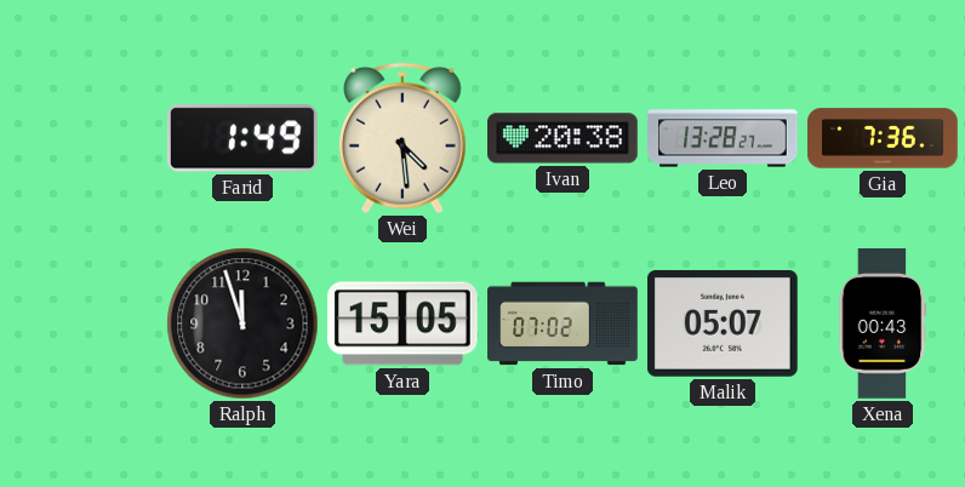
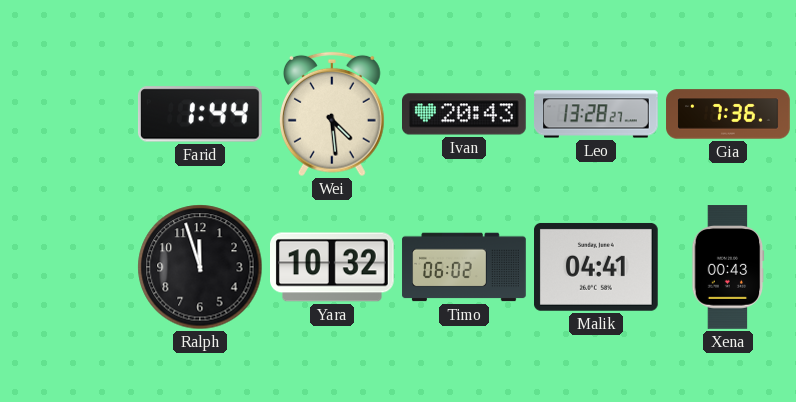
Farid: 1:49 -> 1:44 (200, 114)
Ivan: 20:38 -> 20:43 (465, 114)
Yara: 15:05 -> 10:32 (333, 267)
Timo: 07:02 -> 06:02 (464, 267)
Malik: 05:07 -> 04:41 (597, 267)
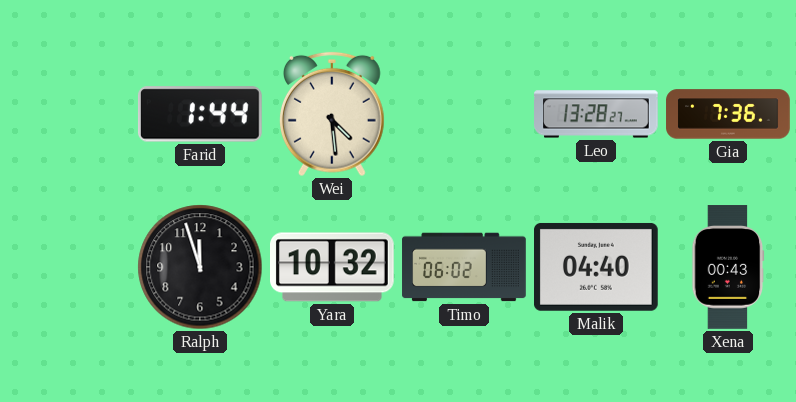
Ivan: 20:43 -> none (465, 114)
Malik: 04:41 -> 04:40 (597, 267)
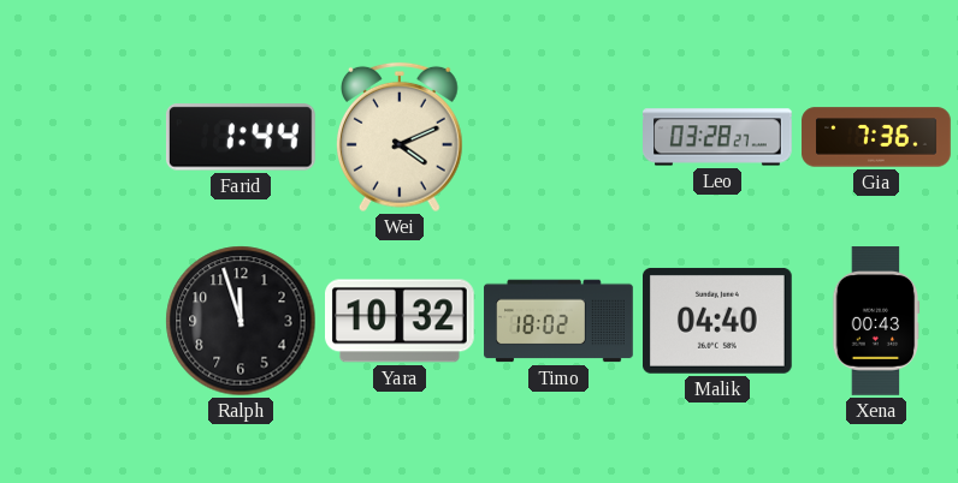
Wei: 4:29 -> 4:11 (400, 137)
Leo: 13:28 -> 03:28 (718, 137)
Timo: 06:02 -> 18:02 (558, 321)
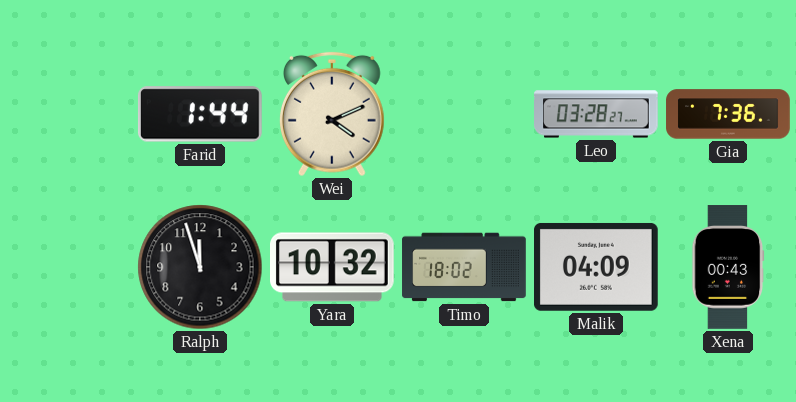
Malik: 04:40 -> 04:09 (597, 267)
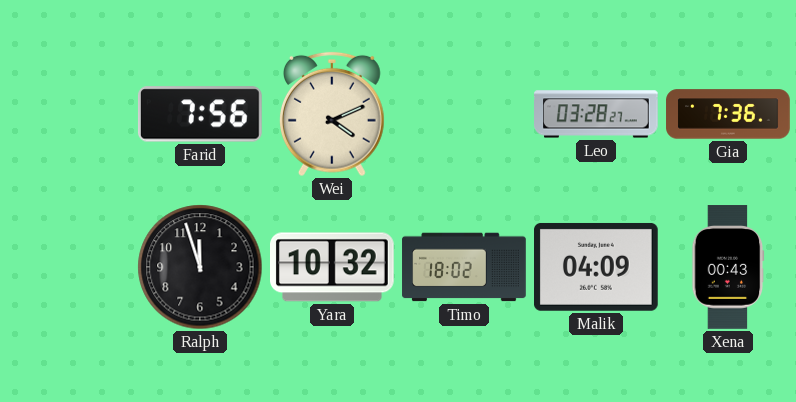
Farid: 1:44 -> 7:56 (200, 114)
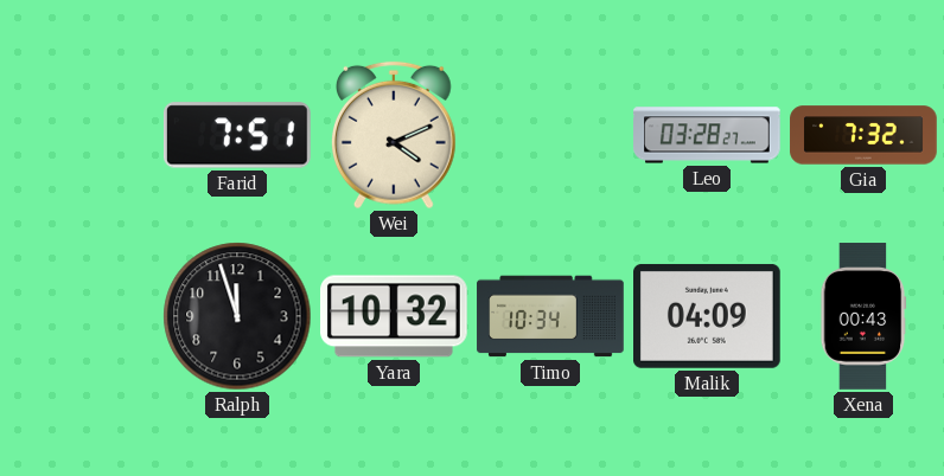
Farid: 7:56 -> 7:51 (237, 135)
Gia: 7:36 -> 7:32 (863, 135)
Timo: 18:02 -> 10:34 (550, 316)
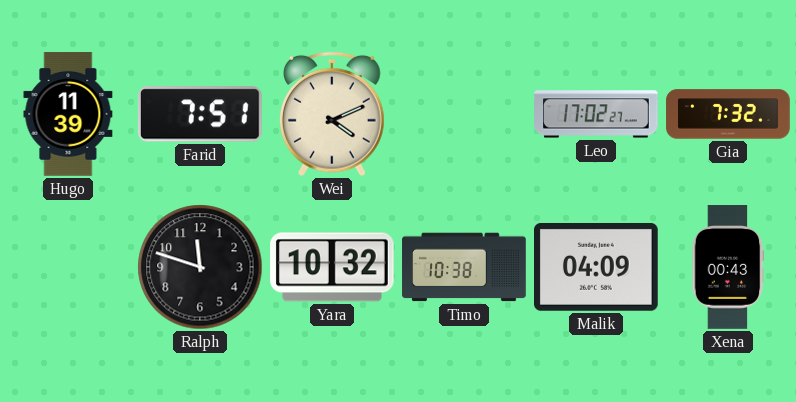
Hugo: none -> 11:39 (68, 114)
Leo: 03:28 -> 17:02 (597, 114)
Ralph: 11:57 -> 11:48 (200, 267)
Timo: 10:34 -> 10:38 (464, 267)
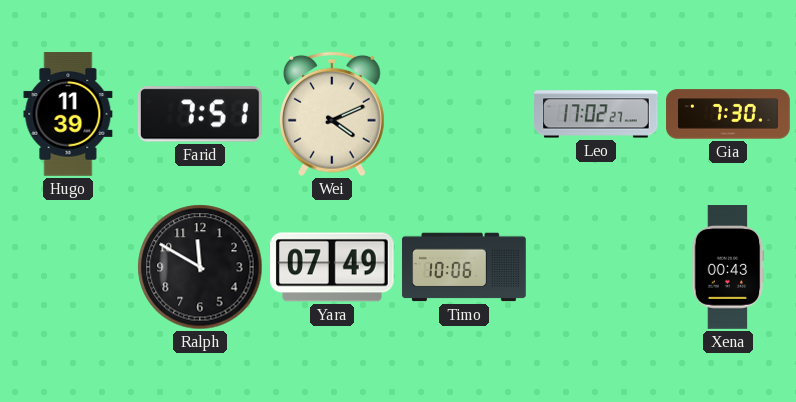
Gia: 7:32 -> 7:30 (728, 114)
Ralph: 11:48 -> 11:50 (200, 267)
Yara: 10:32 -> 07:49 (333, 267)
Timo: 10:38 -> 10:06 (464, 267)
Malik: 04:09 -> none (597, 267)
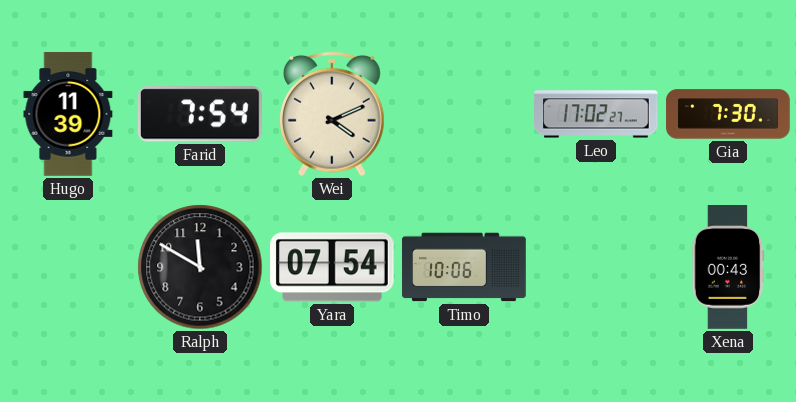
Farid: 7:51 -> 7:54 (200, 114)
Yara: 07:49 -> 07:54 (333, 267)
